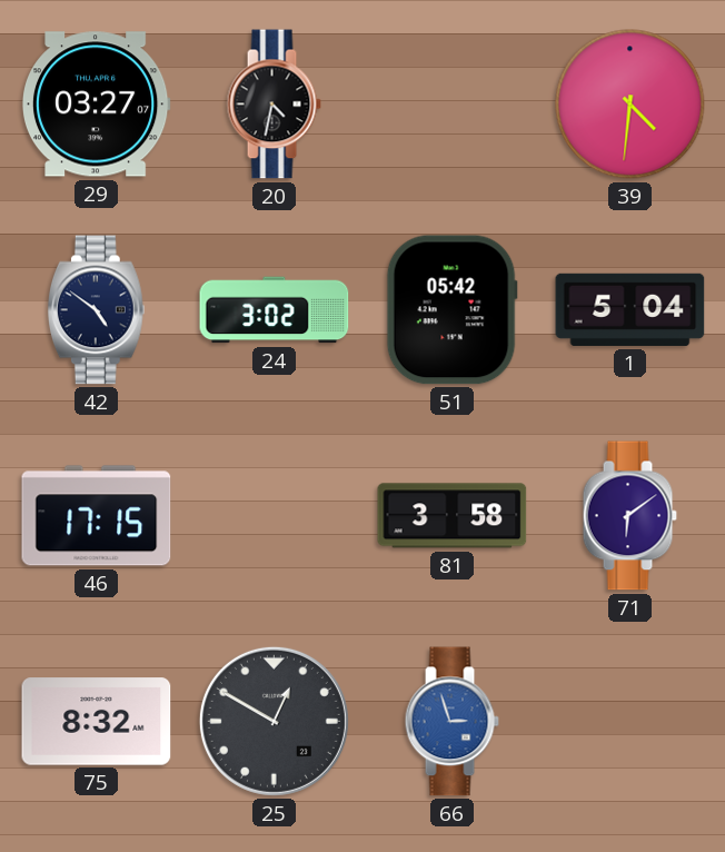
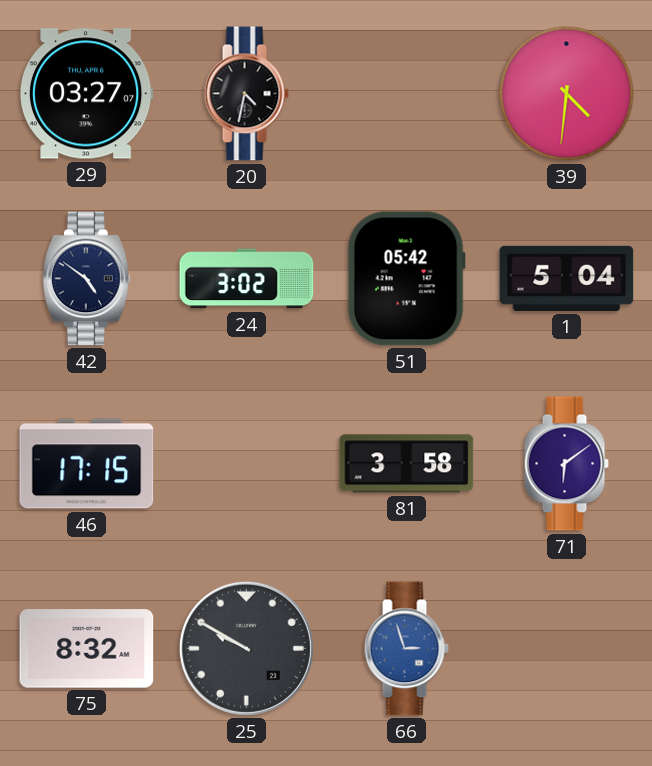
25: 12:50 -> 9:50 (246, 648)
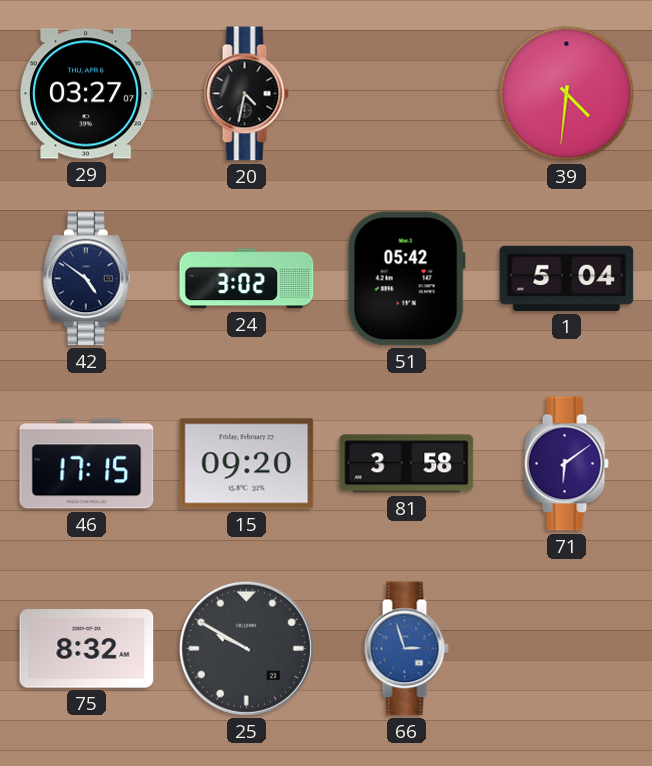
15: none -> 09:20 (247, 464)
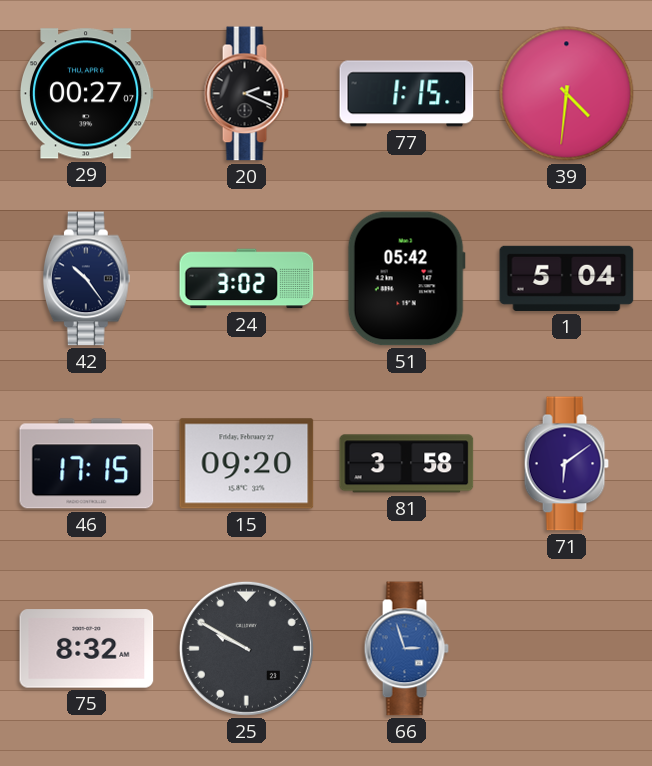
29: 03:27 -> 00:27 (86, 94)
20: 4:32 -> 2:19 (246, 94)
77: none -> 1:15 (407, 94)
42: 4:51 -> 10:24 (86, 279)
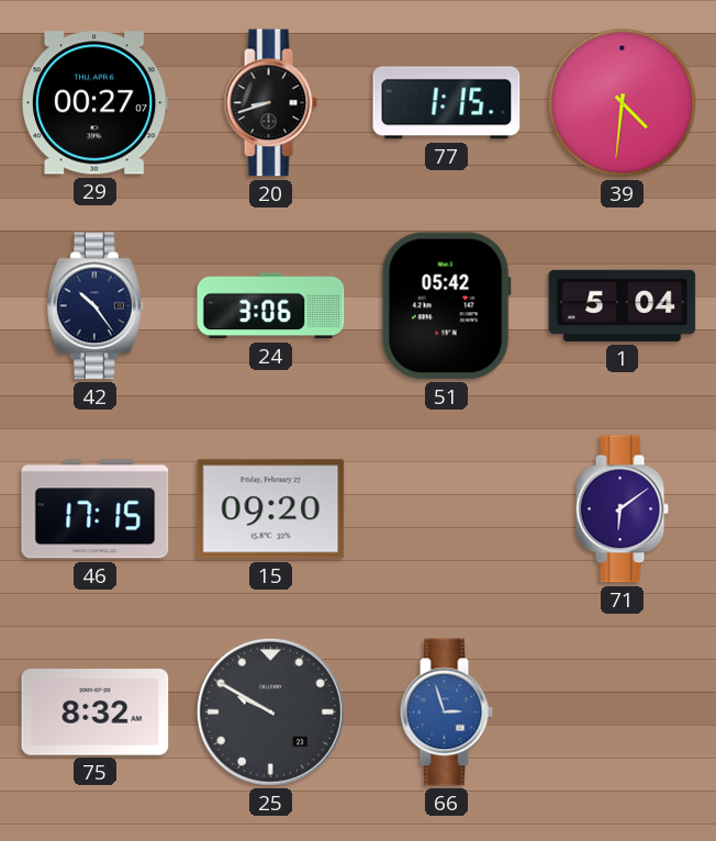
20: 2:19 -> 8:42 (270, 103)
24: 3:02 -> 3:06 (271, 306)
81: 3:58 -> none (407, 464)
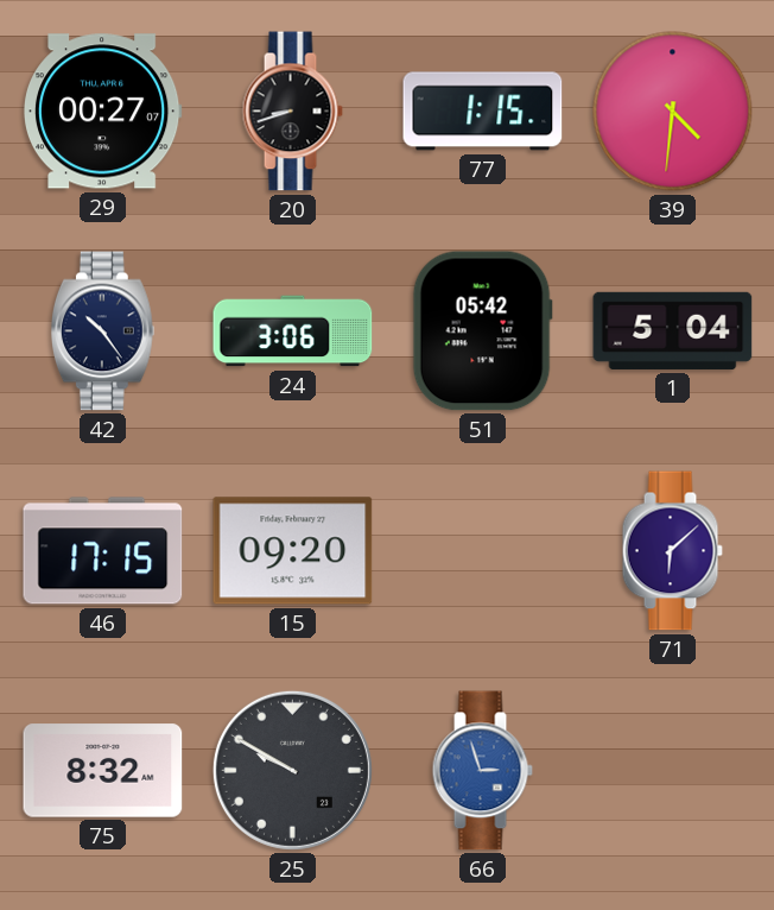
71: 6:09 -> 6:08 (672, 551)
